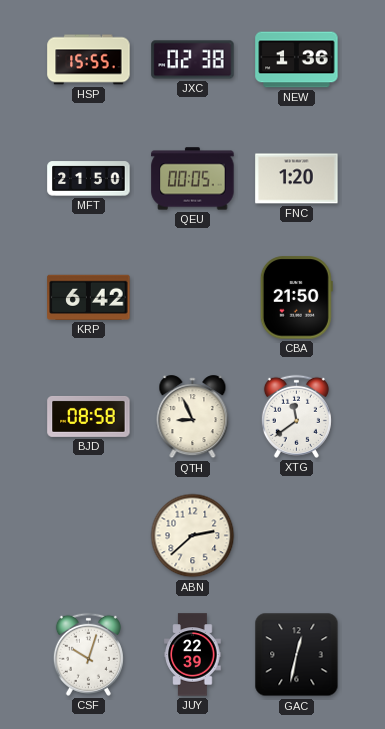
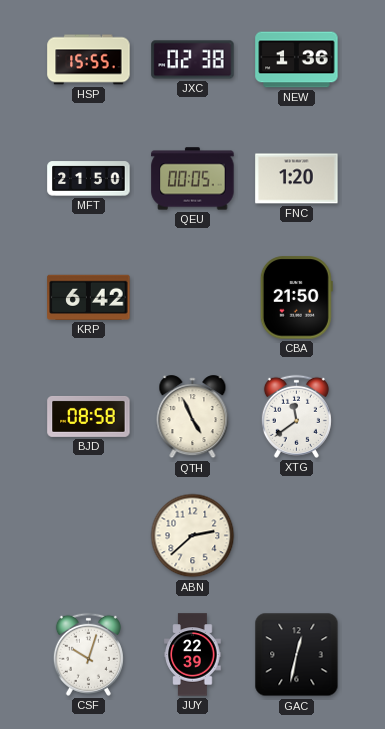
QTH: 8:56 -> 4:56 (193, 417)
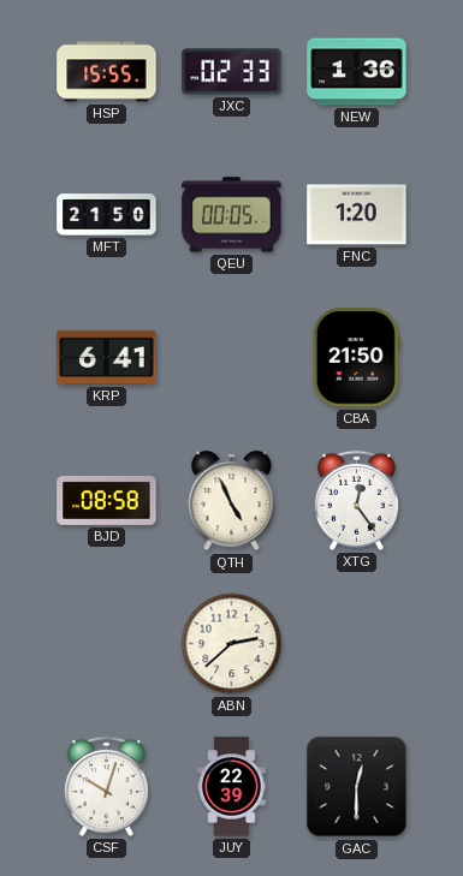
JXC: 02:38 -> 02:33 (232, 72)
KRP: 6:42 -> 6:41 (107, 357)
XTG: 11:39 -> 12:24 (356, 500)
GAC: 12:32 -> 12:30 (357, 787)
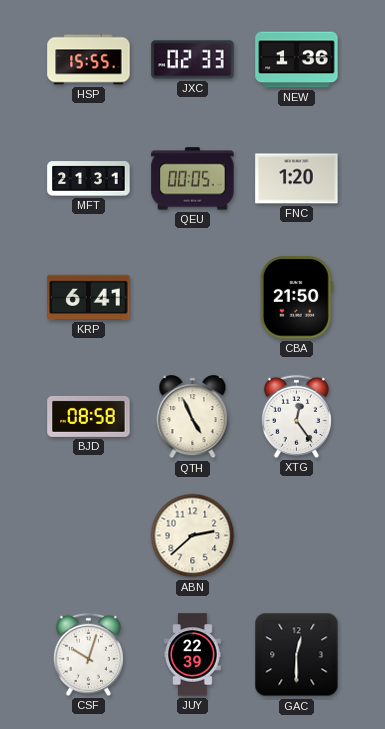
MFT: 21:50 -> 21:31 (89, 179)
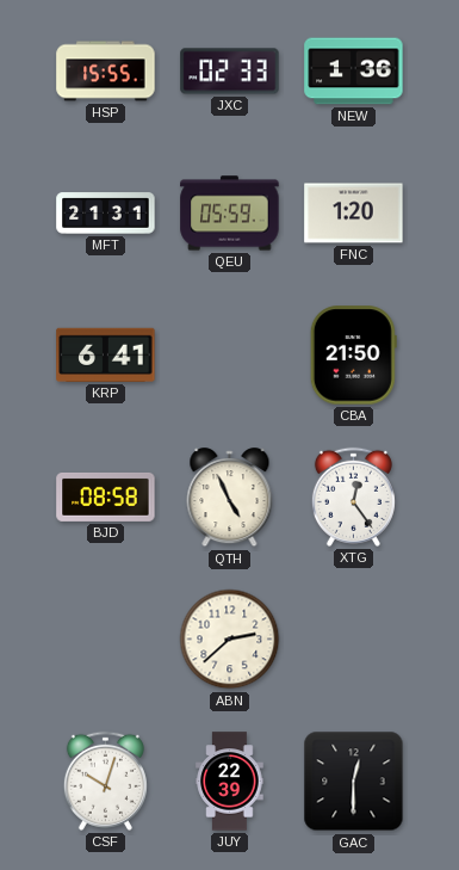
QEU: 00:05 -> 05:59 (230, 214)
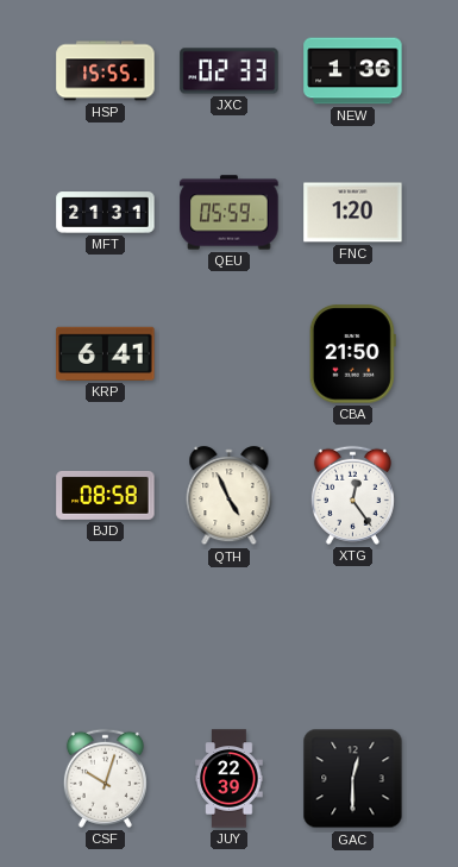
ABN: 2:38 -> none (230, 640)
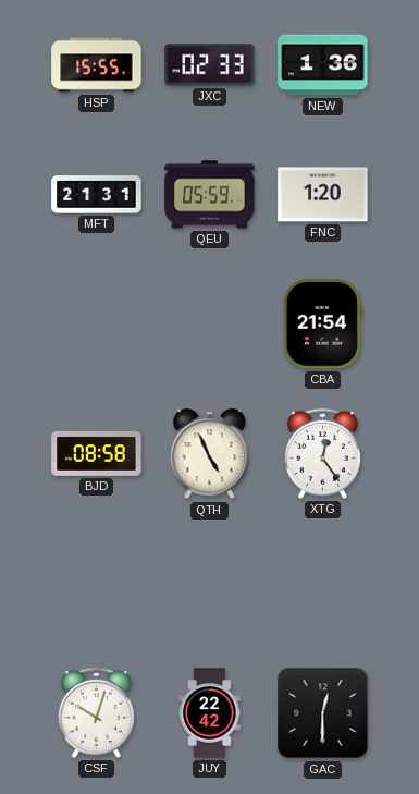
KRP: 6:41 -> none (106, 353)
CBA: 21:50 -> 21:54 (322, 325)
JUY: 22:39 -> 22:42 (210, 713)
